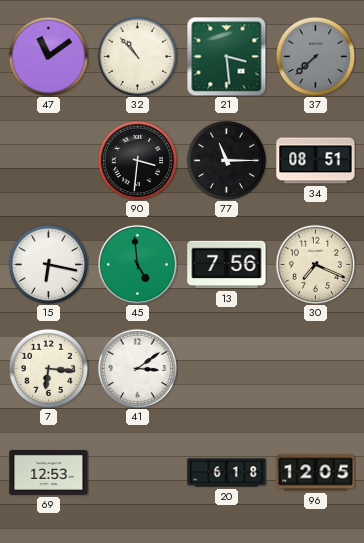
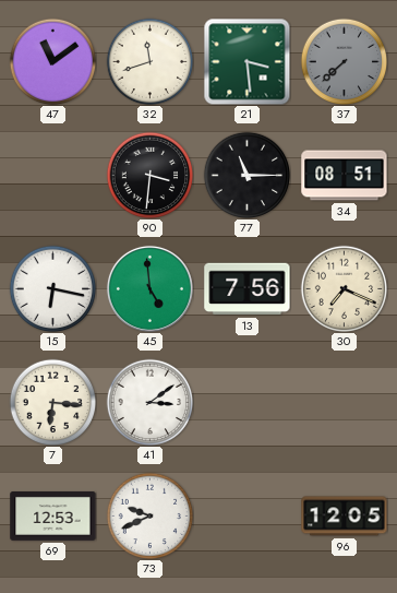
32: 10:53 -> 11:42 (149, 61)
73: none -> 9:41 (149, 515)
20: 6:18 -> none (227, 473)
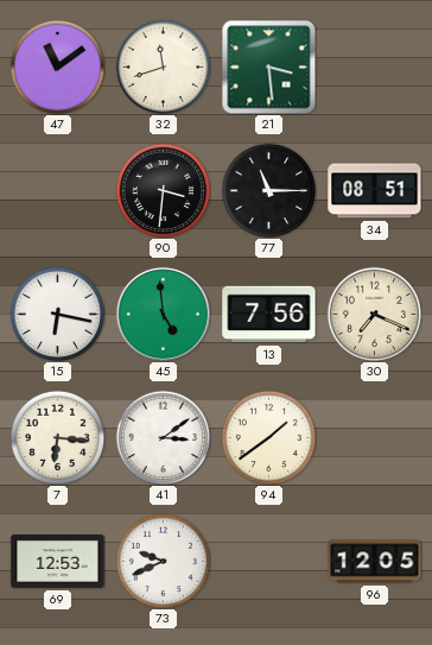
37: 7:38 -> none (344, 61)
94: none -> 1:39 (268, 437)
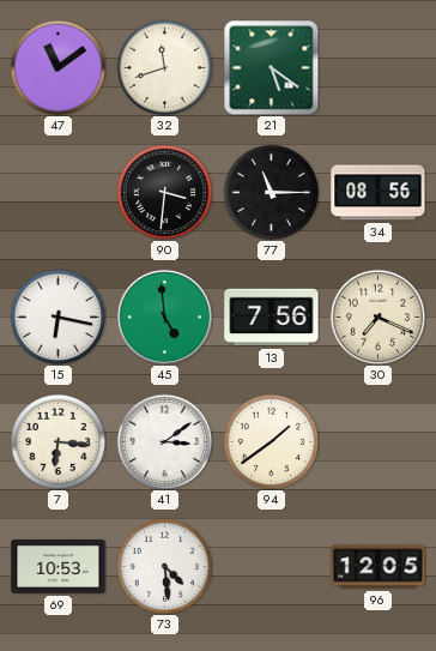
21: 3:29 -> 5:21 (271, 67)
34: 08:51 -> 08:56 (379, 193)
69: 12:53 -> 10:53 (59, 567)
73: 9:41 -> 4:29 (164, 566)
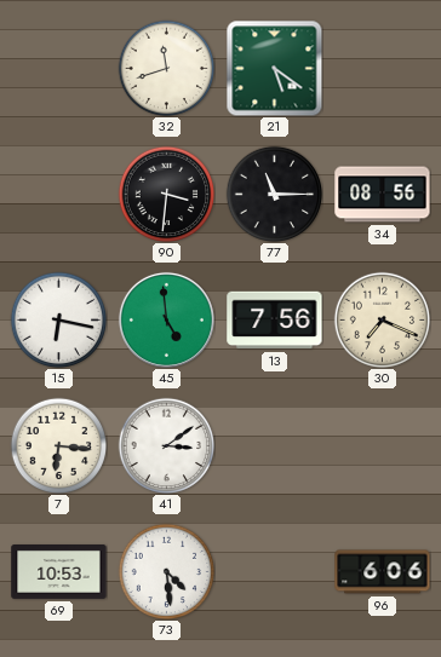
47: 11:09 -> none (57, 67)
94: 1:39 -> none (271, 441)
96: 12:05 -> 6:06 (383, 572)
